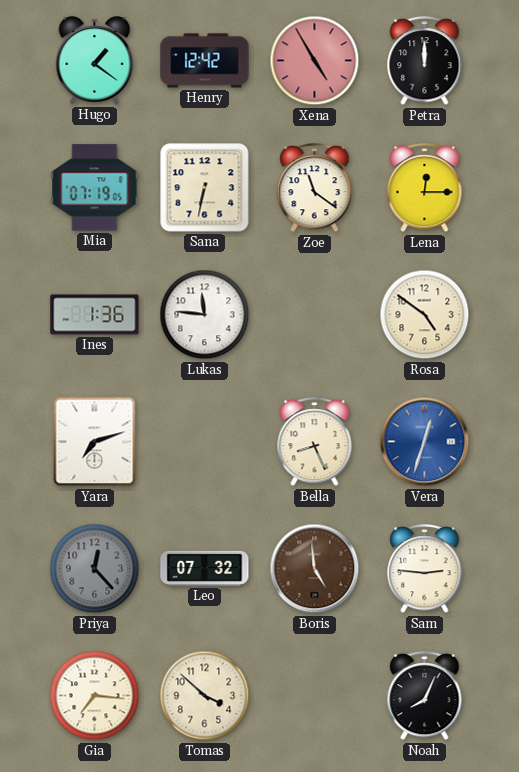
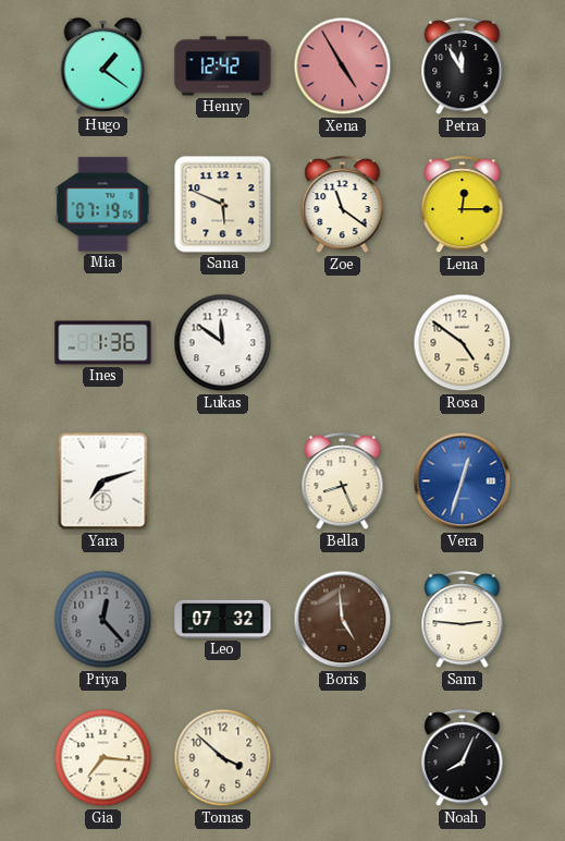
Petra: 12:00 -> 11:55 (463, 66)
Sana: 6:32 -> 5:49 (223, 205)
Lukas: 11:46 -> 11:51 (223, 343)
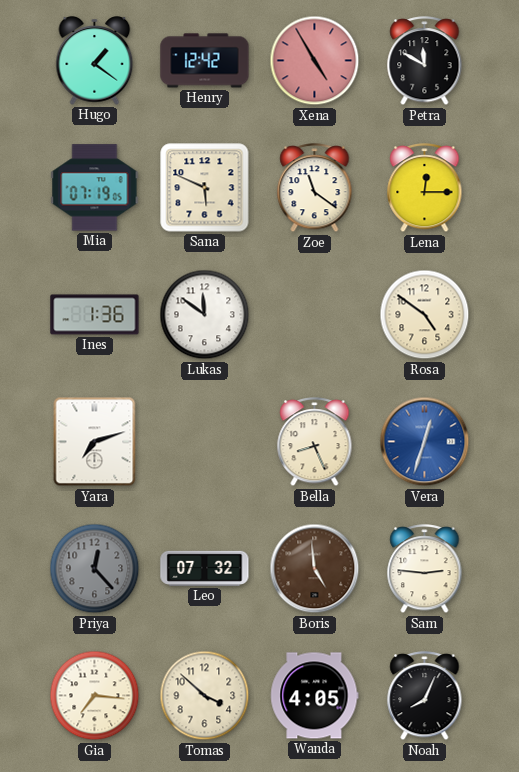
Petra: 11:55 -> 11:50 (425, 61)
Wanda: none -> 4:05 (315, 696)
